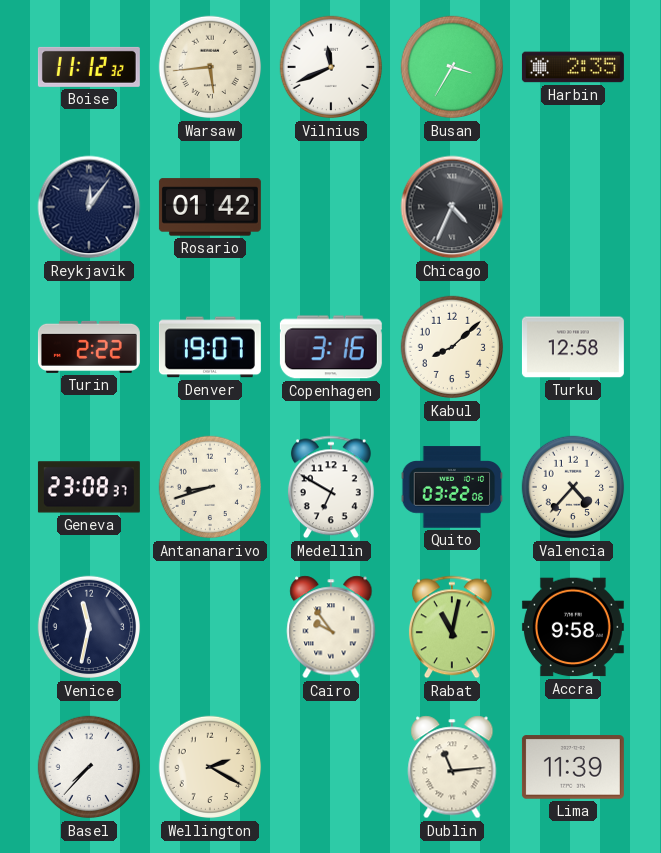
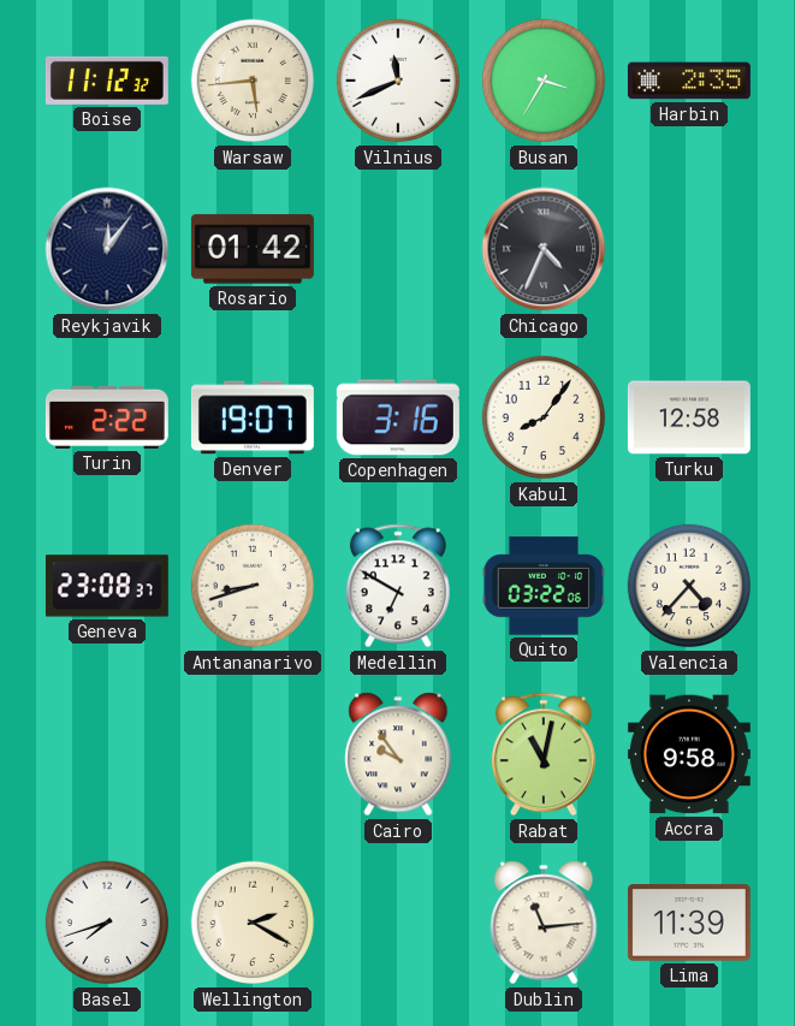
Kabul: 8:08 -> 8:06 (544, 417)
Venice: 11:32 -> none (89, 627)
Basel: 7:37 -> 7:42 (107, 923)
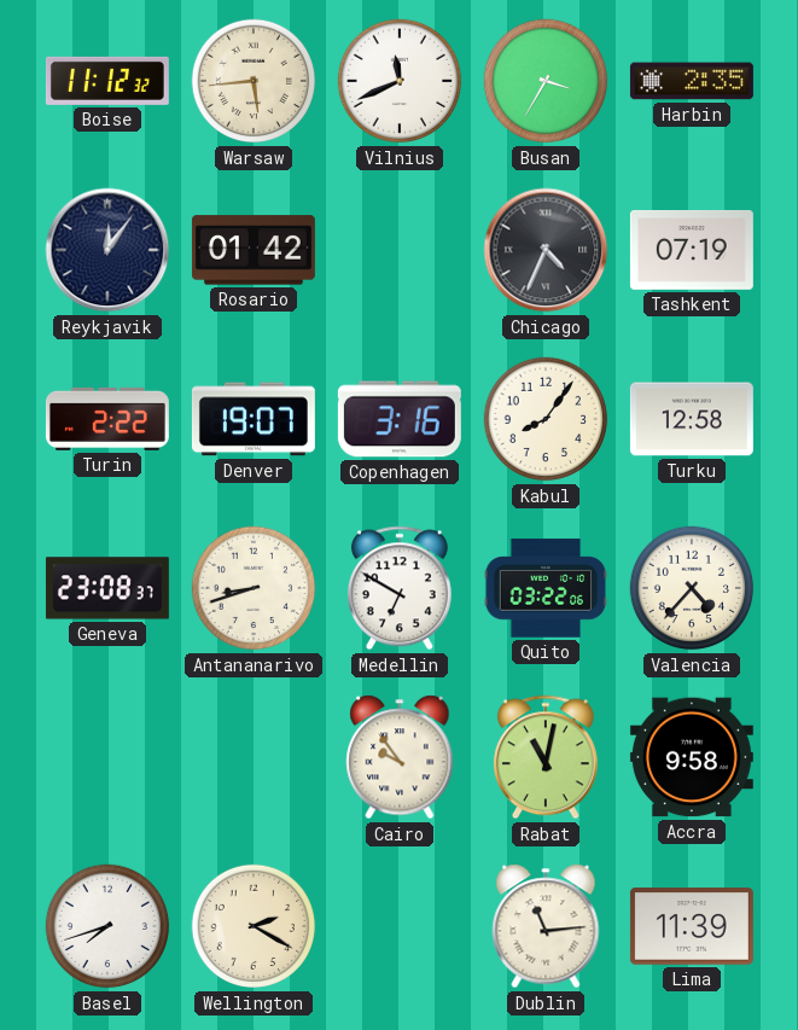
Tashkent: none -> 07:19 (692, 250)
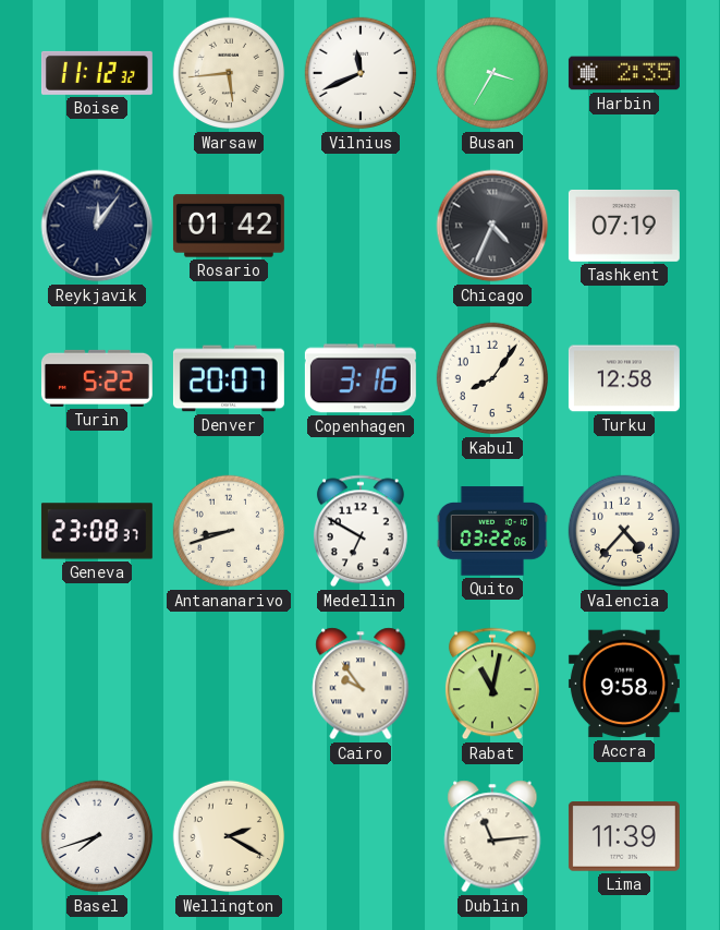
Turin: 2:22 -> 5:22 (97, 378)
Denver: 19:07 -> 20:07 (229, 378)
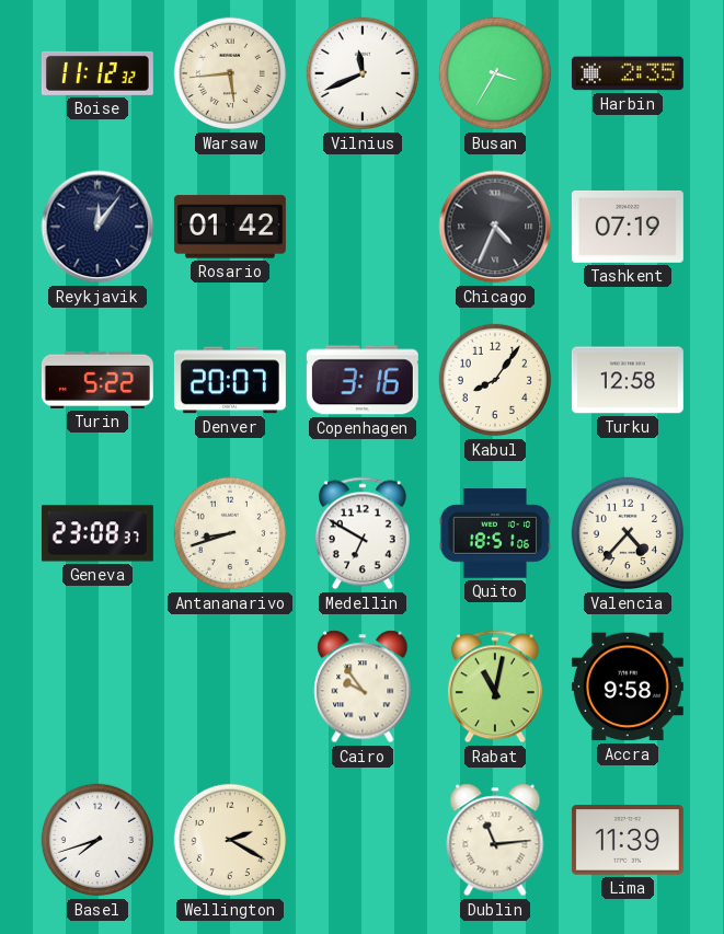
Quito: 03:22 -> 18:51 (495, 533)
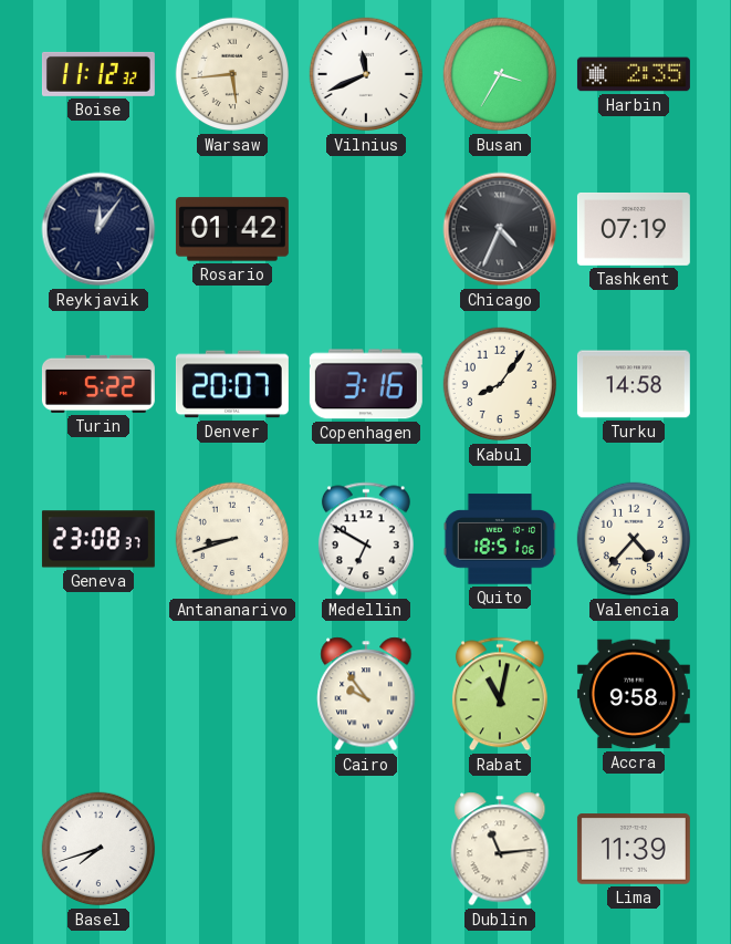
Turku: 12:58 -> 14:58 (634, 384)
Wellington: 2:20 -> none (230, 840)
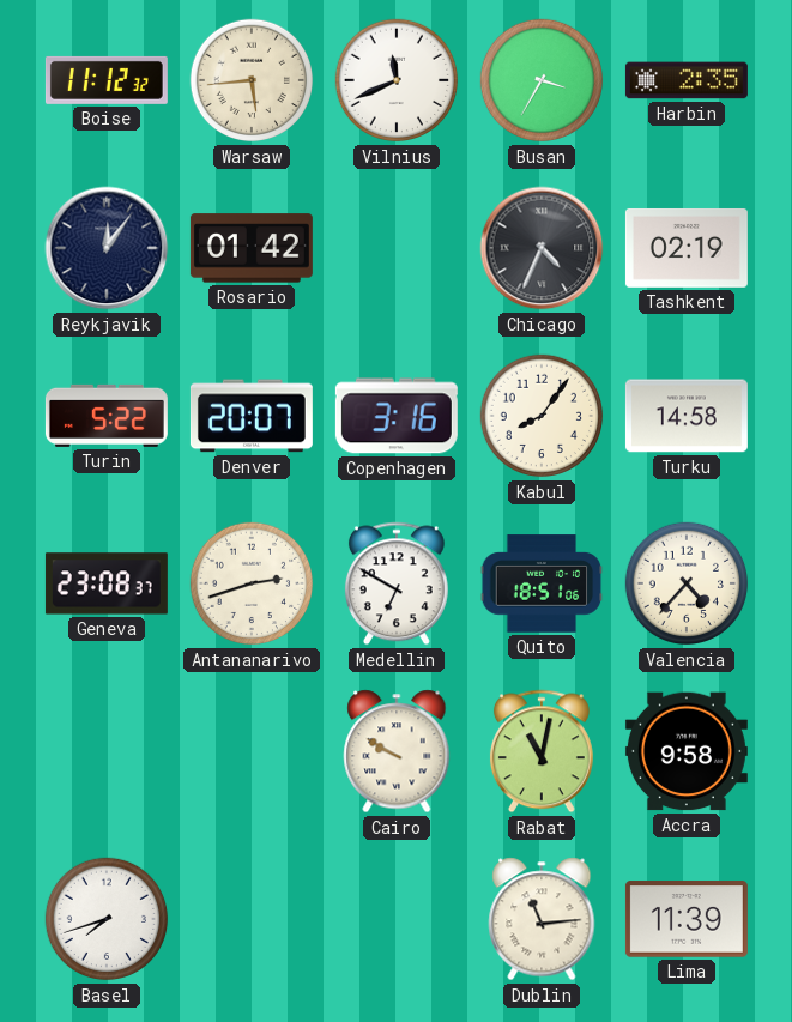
Tashkent: 07:19 -> 02:19 (687, 248)
Antananarivo: 8:42 -> 2:42 (252, 583)
Cairo: 9:54 -> 9:50 (397, 751)
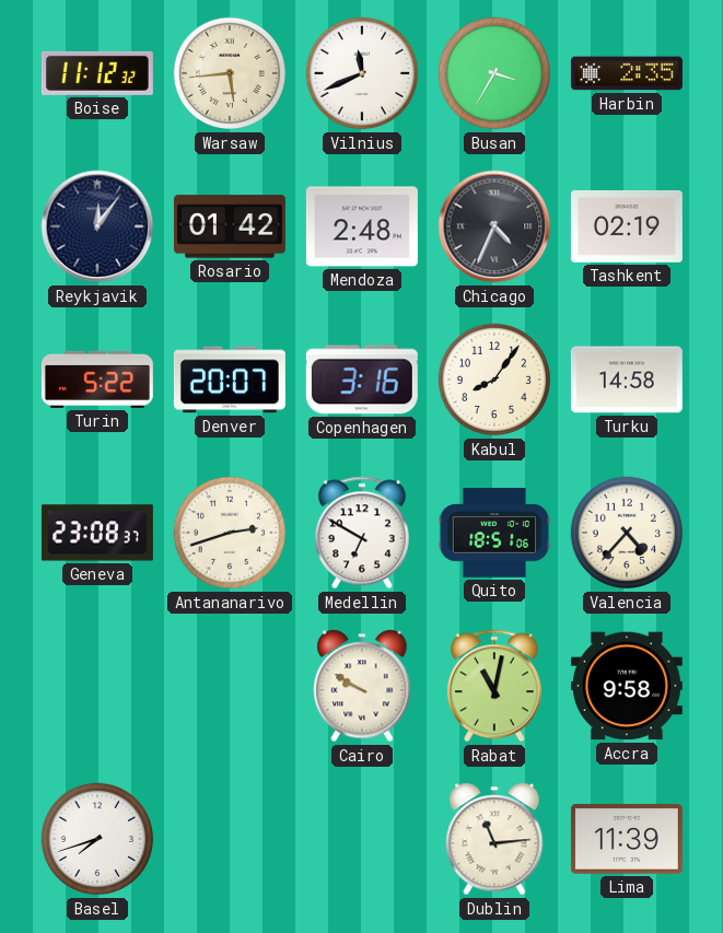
Mendoza: none -> 2:48 (362, 226)
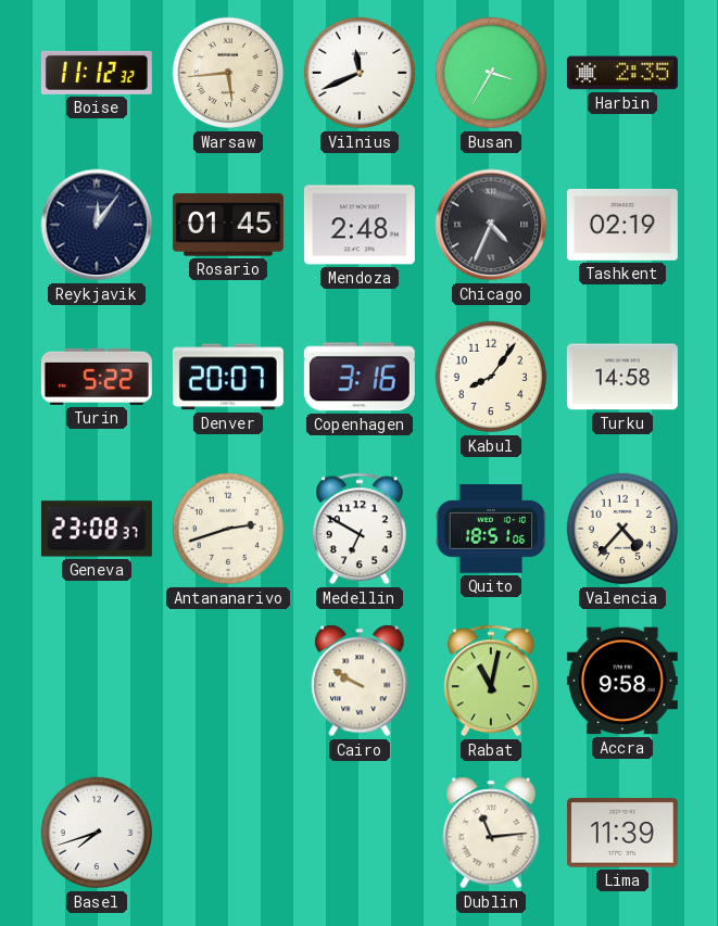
Rosario: 01:42 -> 01:45 (228, 225)
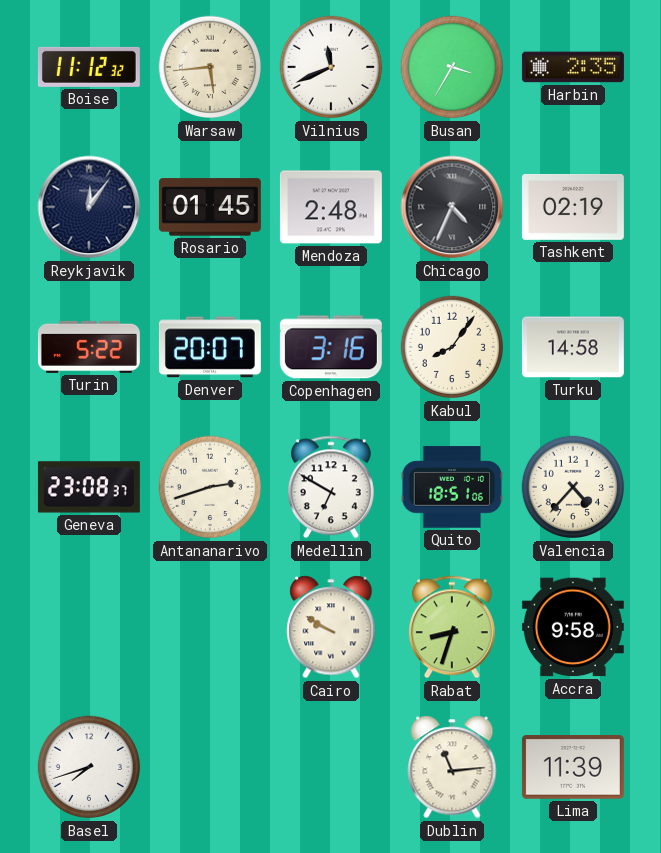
Rabat: 11:02 -> 8:33 (452, 627)
